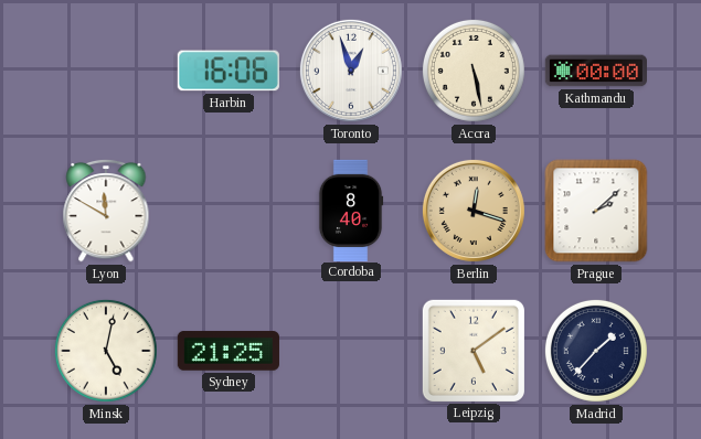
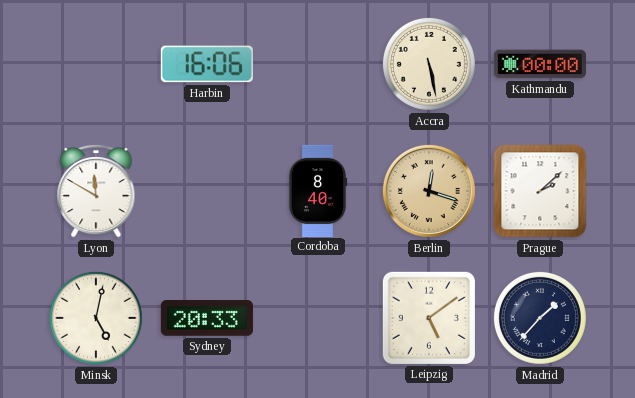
Toronto: 12:57 -> none (351, 71)
Sydney: 21:25 -> 20:33 (207, 318)
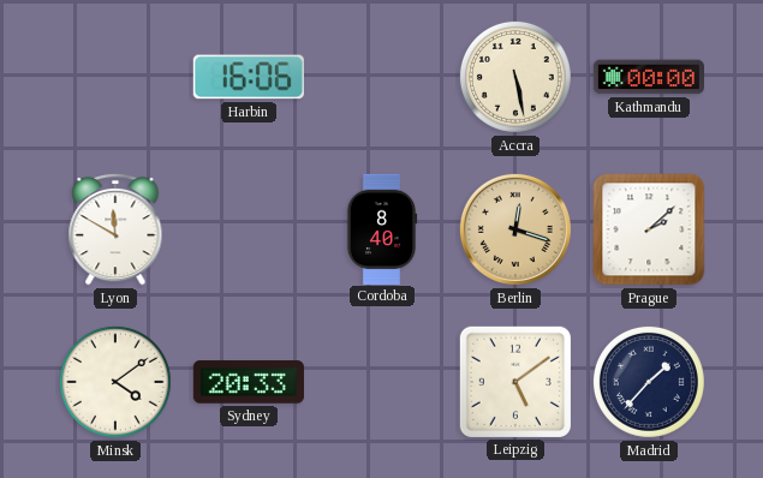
Minsk: 5:02 -> 4:09 (115, 382)
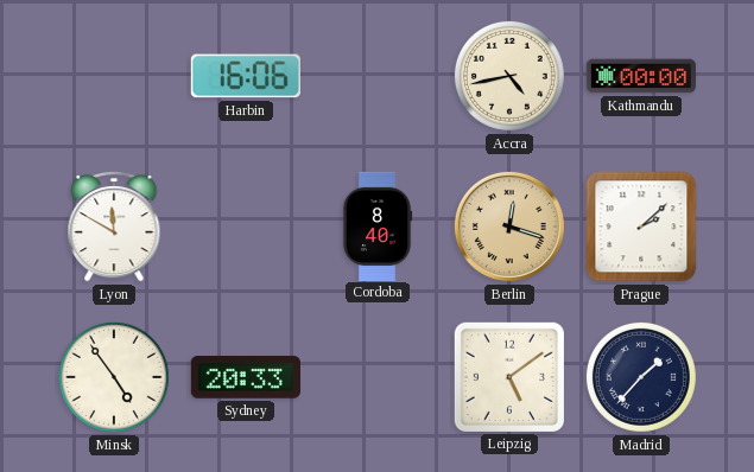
Accra: 5:28 -> 4:43 (509, 76)
Minsk: 4:09 -> 4:54 (114, 377)
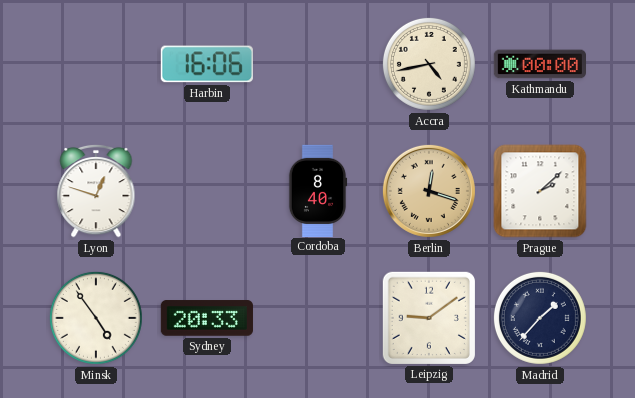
Lyon: 11:50 -> 12:48 (96, 191)
Leipzig: 5:09 -> 9:09 (429, 318)
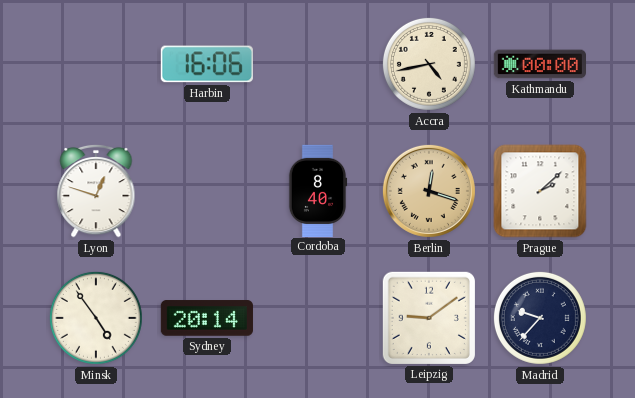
Sydney: 20:33 -> 20:14 (207, 318)
Madrid: 1:37 -> 9:37 (540, 318)
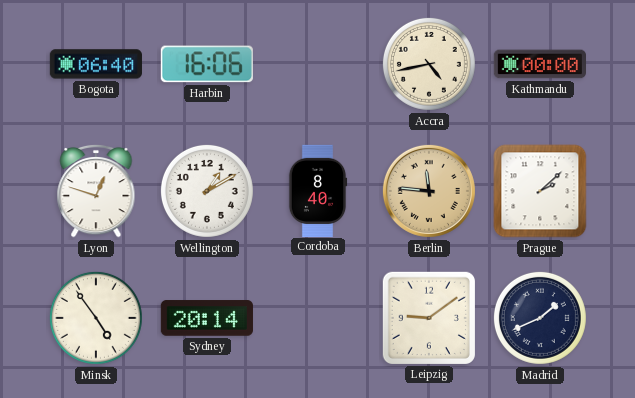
Bogota: none -> 06:40 (96, 64)
Wellington: none -> 1:10 (207, 191)
Berlin: 12:18 -> 11:46 (429, 191)
Madrid: 9:37 -> 1:41 (540, 318)
